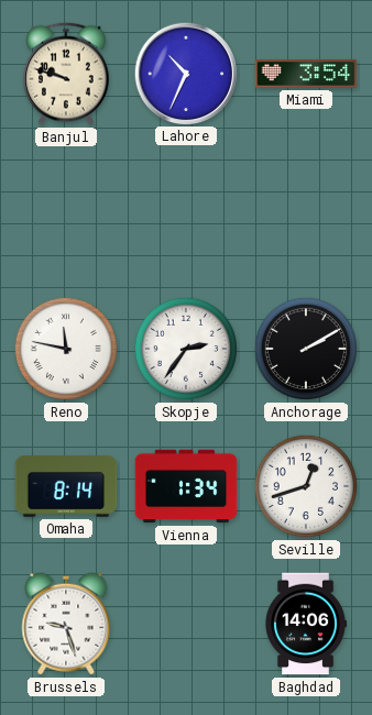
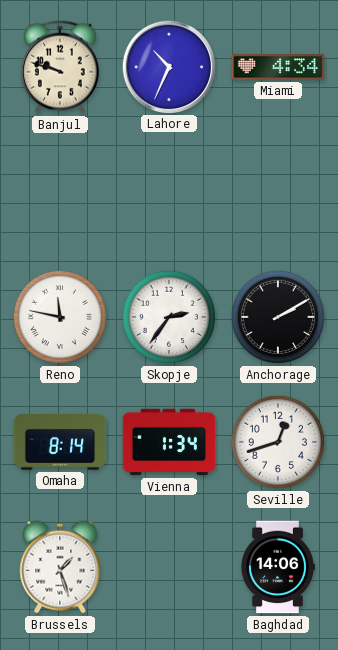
Miami: 3:54 -> 4:34 (278, 67)
Brussels: 9:27 -> 1:27 (60, 567)
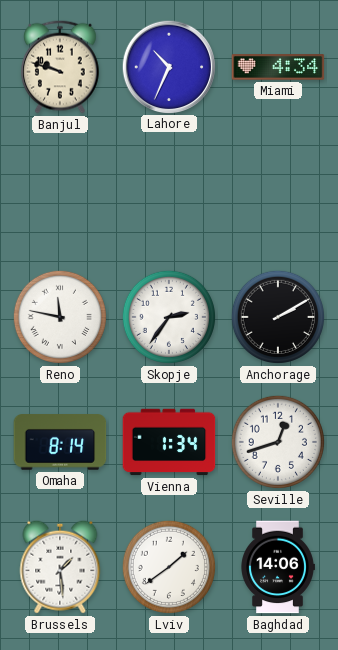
Brussels: 1:27 -> 1:29 (60, 567)
Lviv: none -> 1:39 (169, 567)
